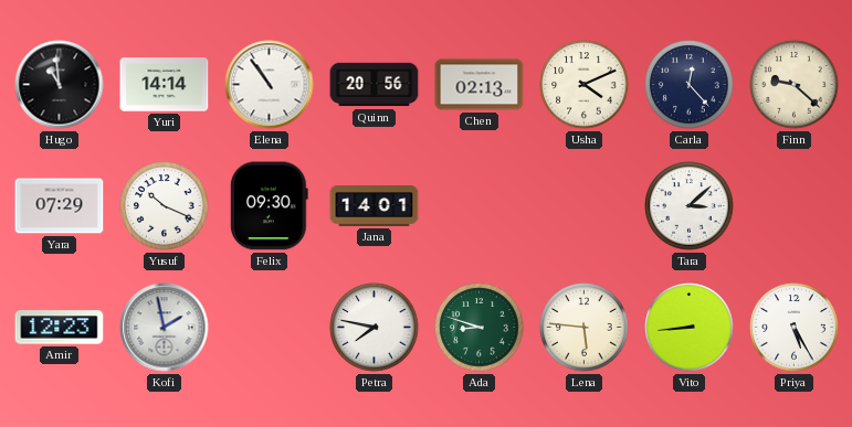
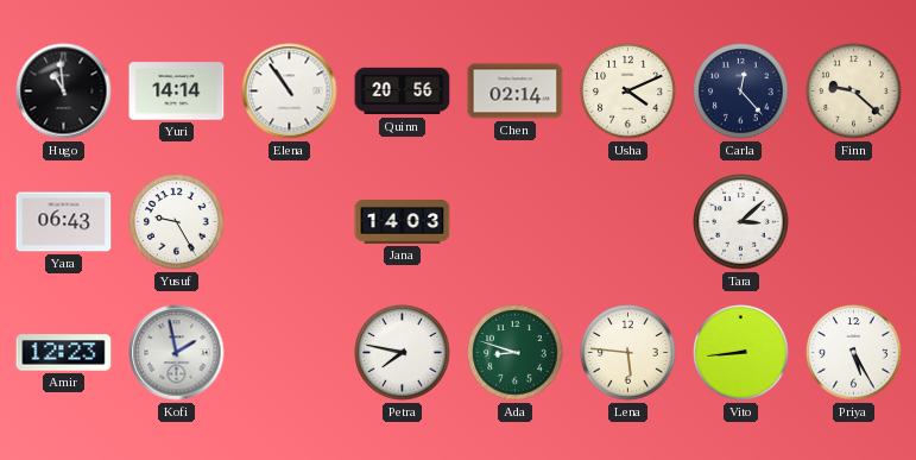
Chen: 02:13 -> 02:14 (516, 92)
Yara: 07:29 -> 06:43 (64, 222)
Yusuf: 10:19 -> 9:25 (177, 222)
Felix: 09:30 -> none (269, 206)
Jana: 14:01 -> 14:03 (403, 222)
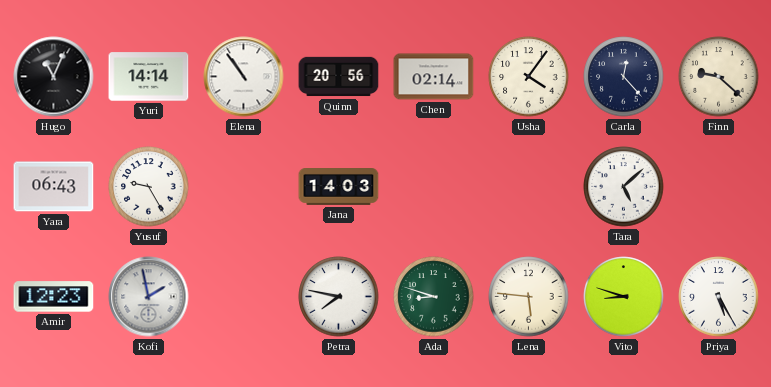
Hugo: 10:59 -> 11:04 (54, 77)
Usha: 4:11 -> 4:06 (529, 77)
Tara: 3:08 -> 5:08 (624, 187)
Vito: 8:44 -> 8:48 (624, 297)
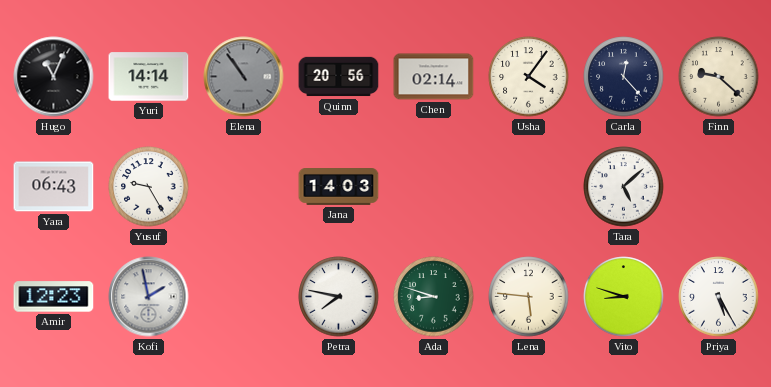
Elena dial: white -> grey (244, 77)
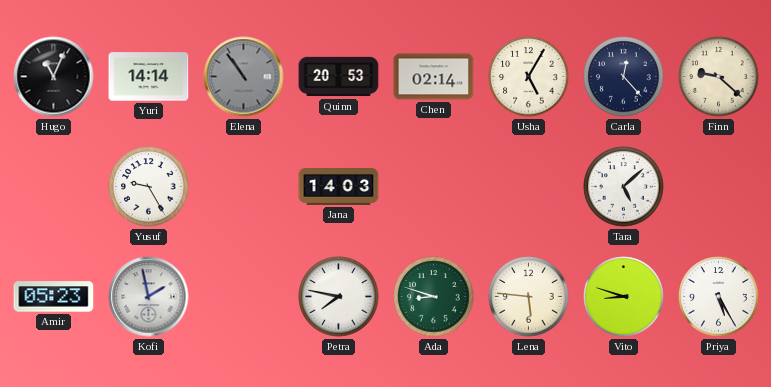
Quinn: 20:56 -> 20:53 (339, 77)
Usha: 4:06 -> 5:05 (529, 77)
Yara: 06:43 -> none (54, 187)
Amir: 12:23 -> 05:23 (54, 297)
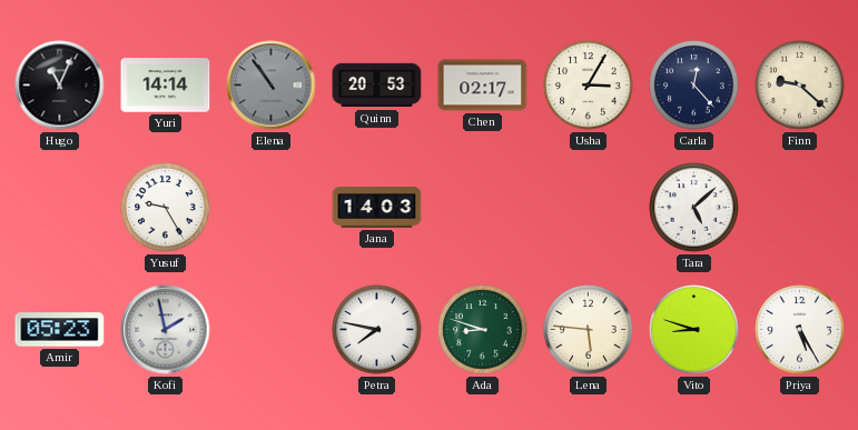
Chen: 02:14 -> 02:17 (483, 86)
Usha: 5:05 -> 3:05 (589, 86)
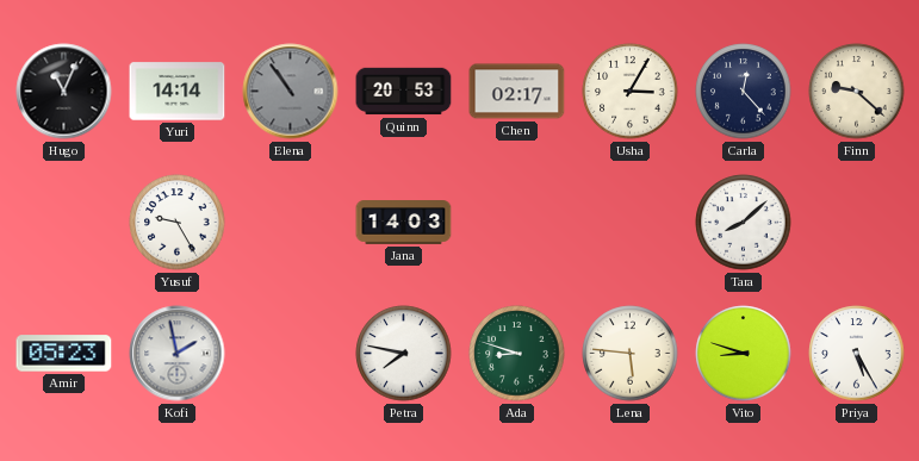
Tara: 5:08 -> 8:08 (744, 223)
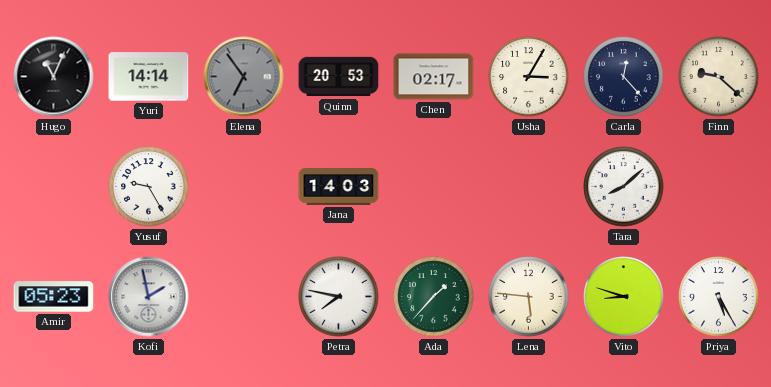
Elena: 10:54 -> 6:54 (244, 77)
Ada: 8:48 -> 1:37 (434, 297)
